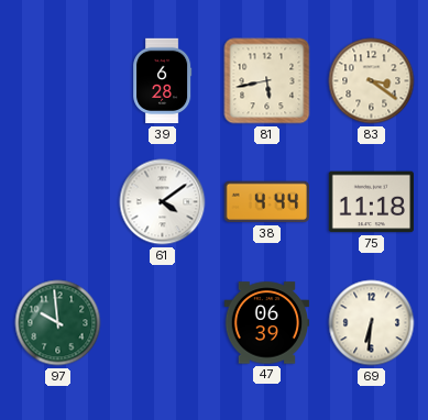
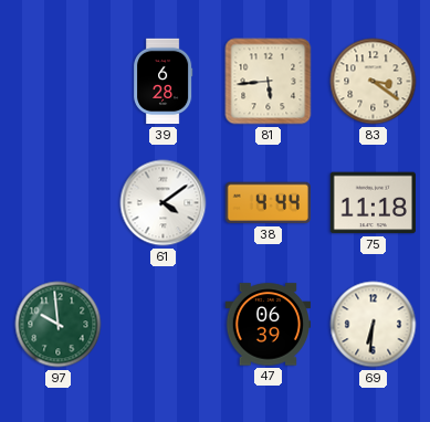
81: 5:43 -> 5:44 (269, 82)
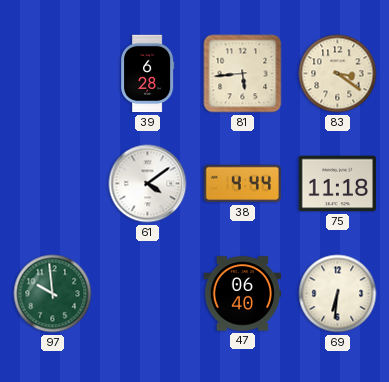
47: 06:39 -> 06:40 (243, 294)
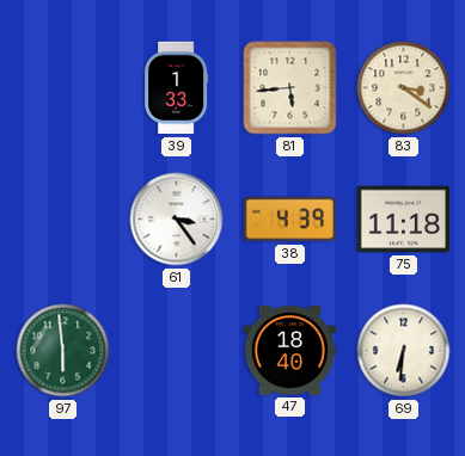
39: 6:28 -> 1:33 (177, 88)
61: 4:09 -> 3:24 (177, 220)
38: 4:44 -> 4:39 (289, 220)
97: 9:59 -> 5:59 (63, 351)
47: 06:40 -> 18:40 (290, 351)
